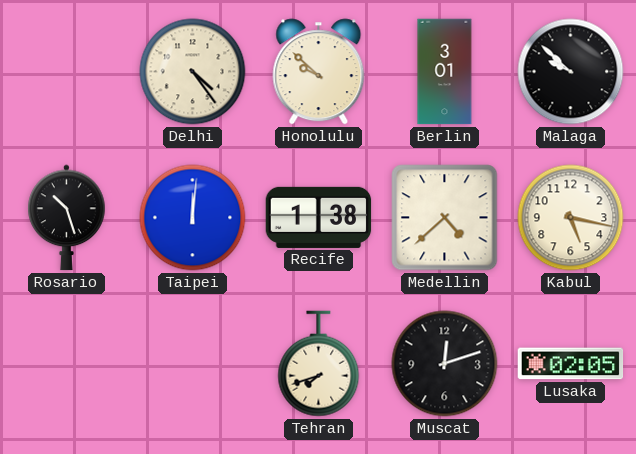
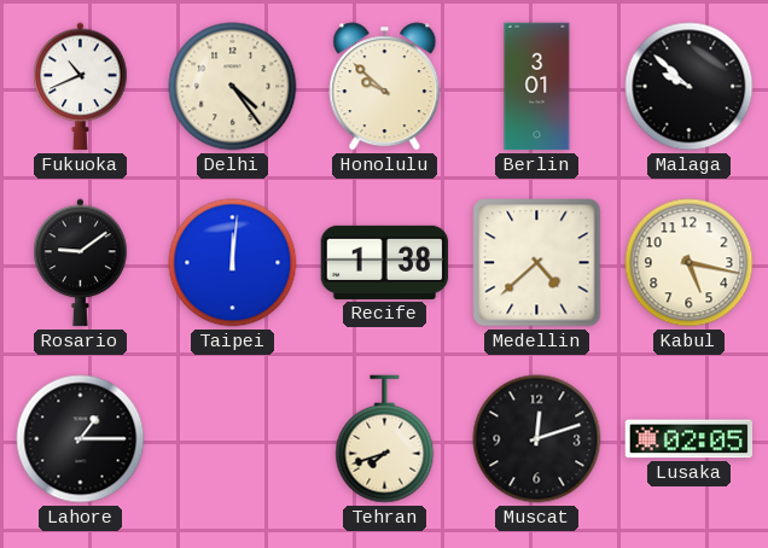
Fukuoka: none -> 10:41 (81, 87)
Rosario: 10:27 -> 9:09 (81, 263)
Lahore: none -> 1:15 (81, 439)
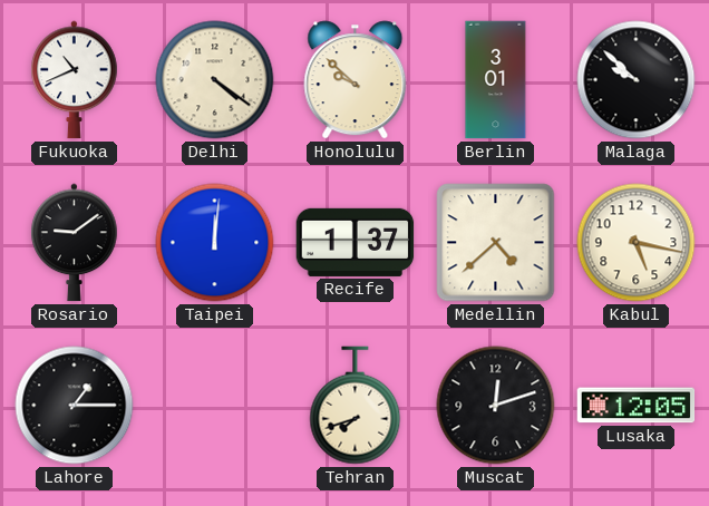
Delhi: 4:24 -> 4:21 (215, 80)
Recife: 1:38 -> 1:37 (356, 242)
Lusaka: 02:05 -> 12:05 (637, 406)
